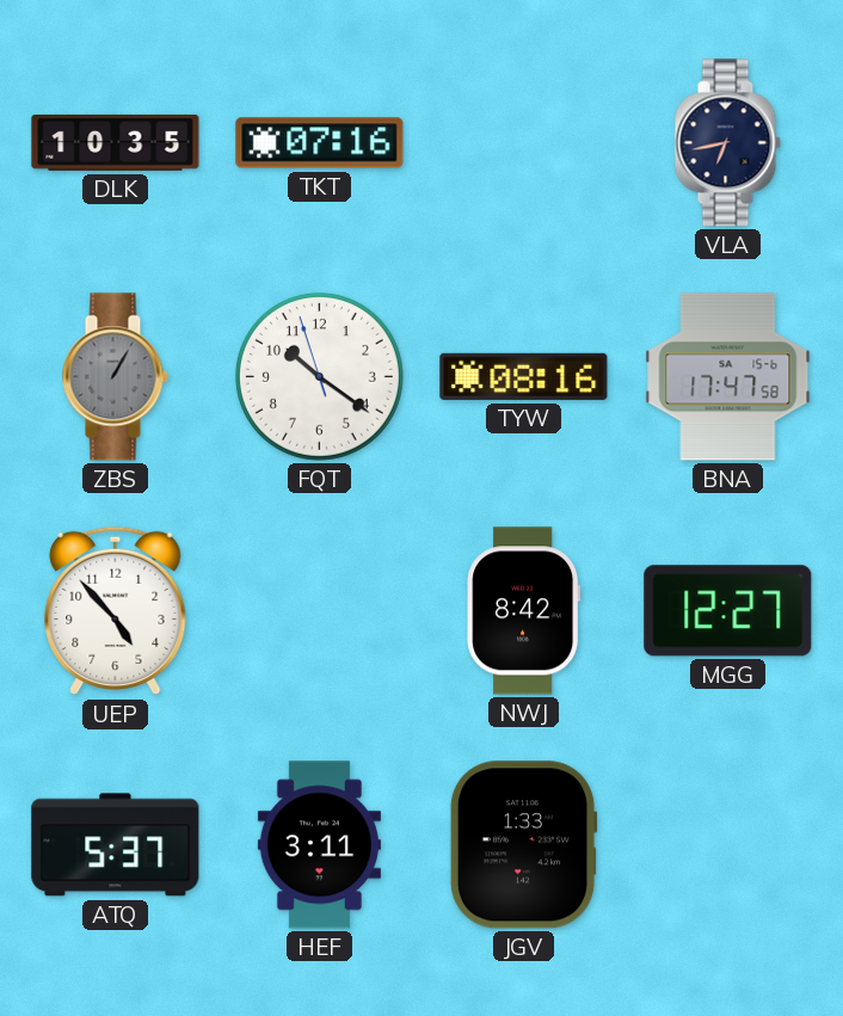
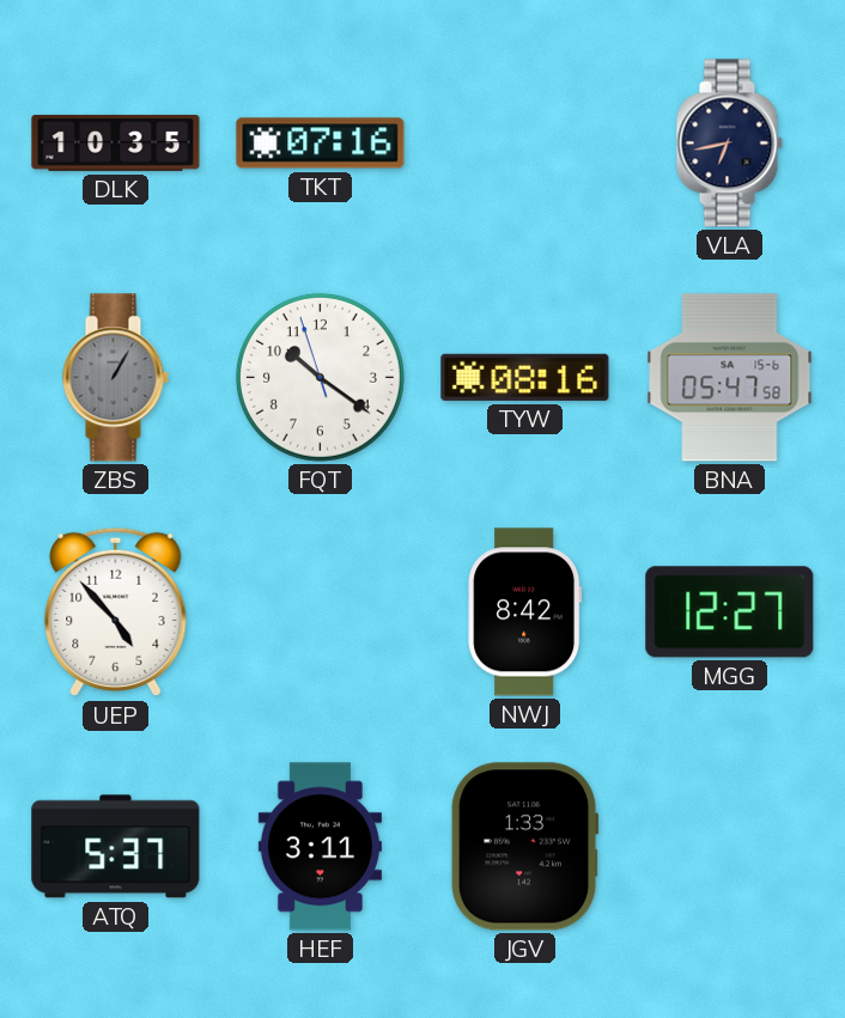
BNA: 17:47 -> 05:47 (730, 378)
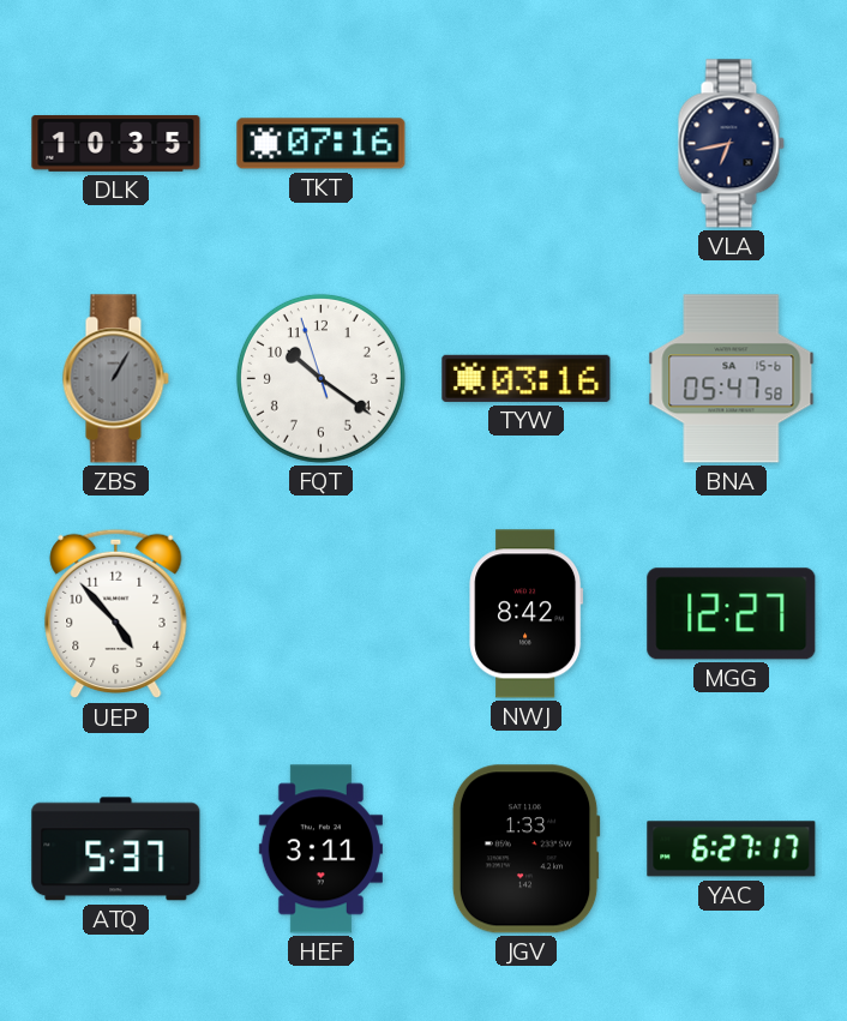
TYW: 08:16 -> 03:16 (527, 378)
YAC: none -> 6:27 (732, 849)
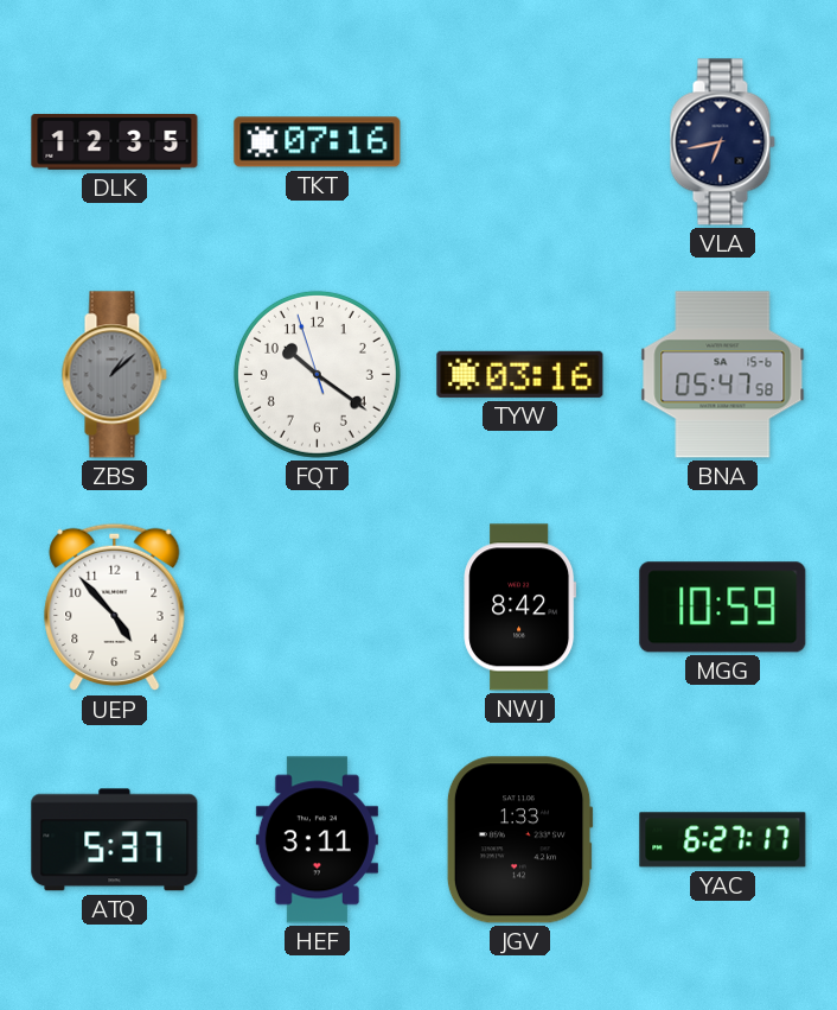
DLK: 10:35 -> 12:35 (115, 141)
ZBS: 1:05 -> 1:08 (114, 375)
MGG: 12:27 -> 10:59 (723, 608)
